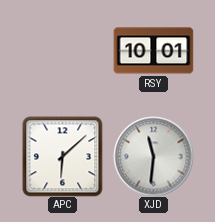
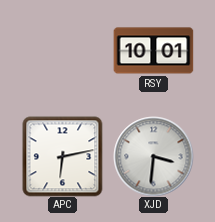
APC: 6:08 -> 6:13 (62, 156)
XJD: 11:31 -> 3:31 (153, 156)
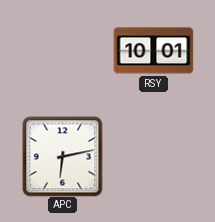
XJD: 3:31 -> none (153, 156)
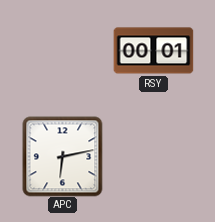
RSY: 10:01 -> 00:01 (153, 51)
